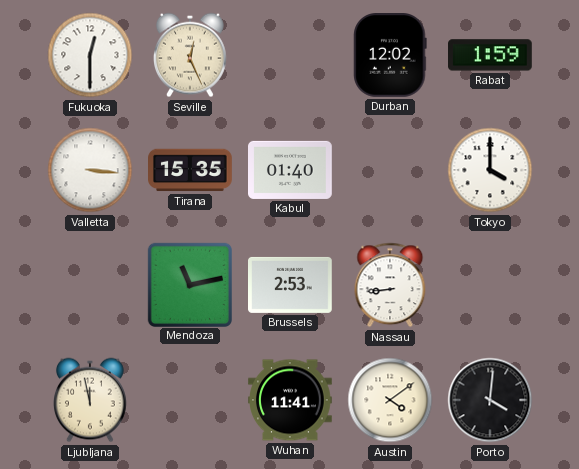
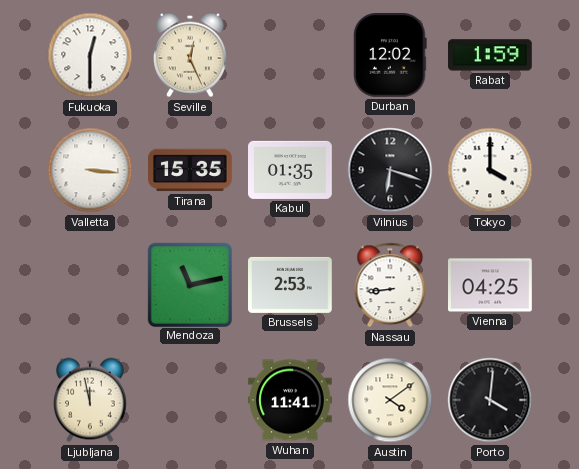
Kabul: 01:40 -> 01:35 (291, 170)
Vilnius: none -> 6:18 (390, 170)
Vienna: none -> 04:25 (491, 285)
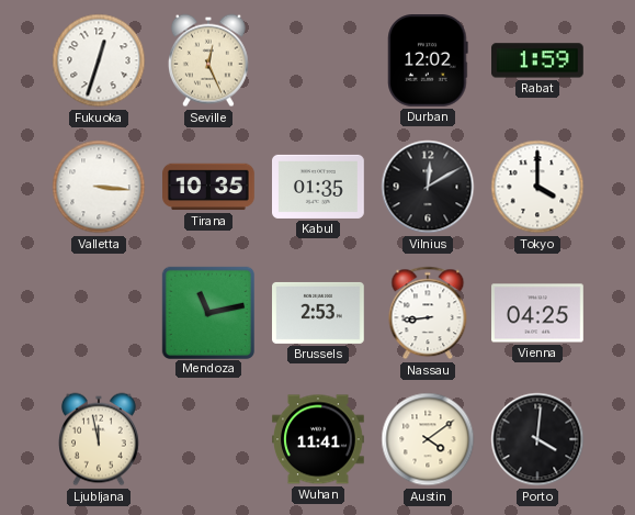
Fukuoka: 12:30 -> 12:33 (99, 60)
Tirana: 15:35 -> 10:35 (209, 187)
Vilnius: 6:18 -> 12:10 (428, 187)
